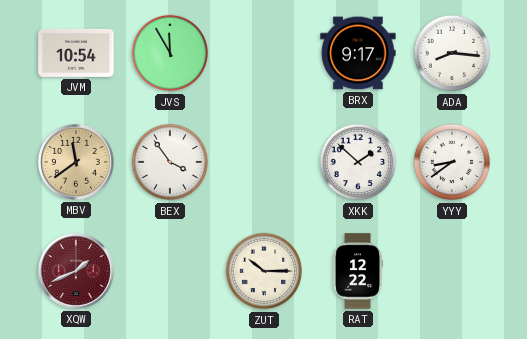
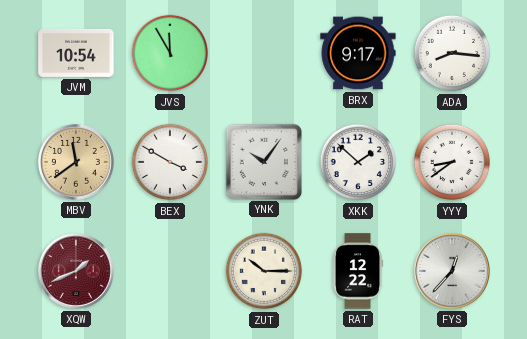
BEX: 3:54 -> 3:50 (170, 162)
YNK: none -> 10:06 (263, 161)
FYS: none -> 12:37 (452, 271)
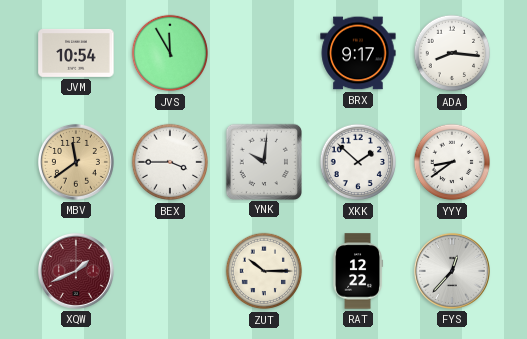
BEX: 3:50 -> 3:45 (170, 162)
YNK: 10:06 -> 10:01 (263, 161)
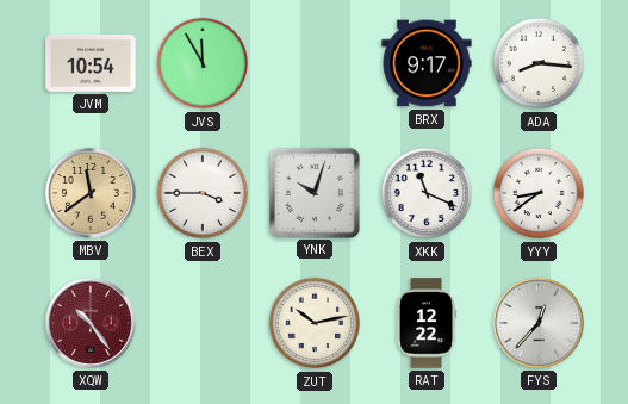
YNK: 10:01 -> 10:03 (313, 192)
XKK: 1:52 -> 11:19 (427, 193)
XQW: 1:41 -> 10:24 (91, 323)
ZUT: 10:15 -> 10:13 (315, 323)
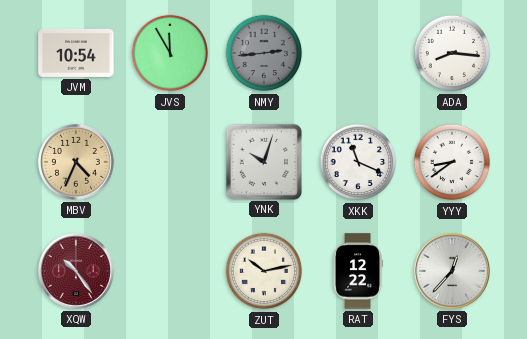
NMY: none -> 2:44 (264, 53)
BRX: 9:17 -> none (427, 63)
MBV: 11:39 -> 4:34 (76, 162)
BEX: 3:45 -> none (203, 193)
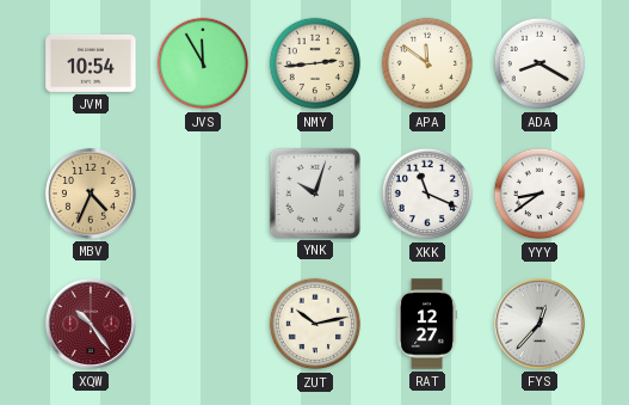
NMY dial: grey -> cream (315, 63)
APA: none -> 11:51 (427, 63)
ADA: 8:16 -> 8:20 (539, 63)
RAT: 12:22 -> 12:27 (428, 324)
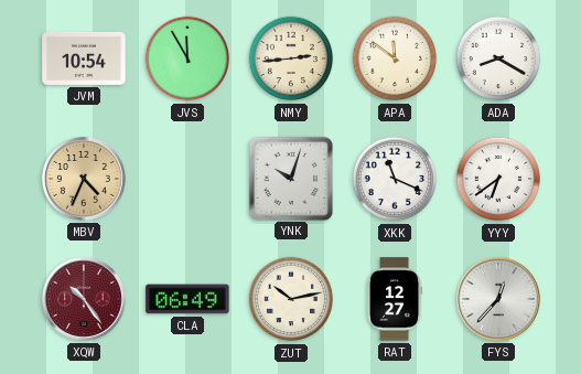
YYY: 8:39 -> 6:39 (498, 179)
CLA: none -> 06:49 (187, 299)
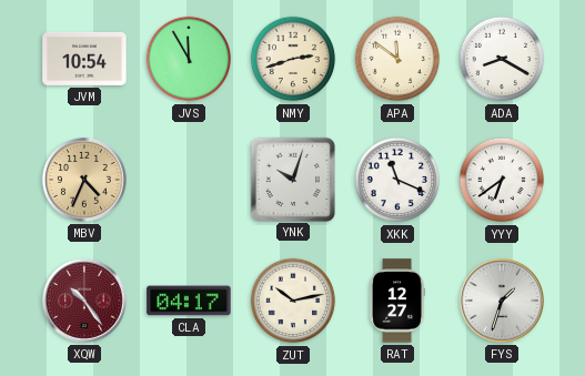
NMY: 2:44 -> 2:42 (293, 59)
CLA: 06:49 -> 04:17 (189, 301)
FYS: 12:37 -> 1:33 (502, 301)
